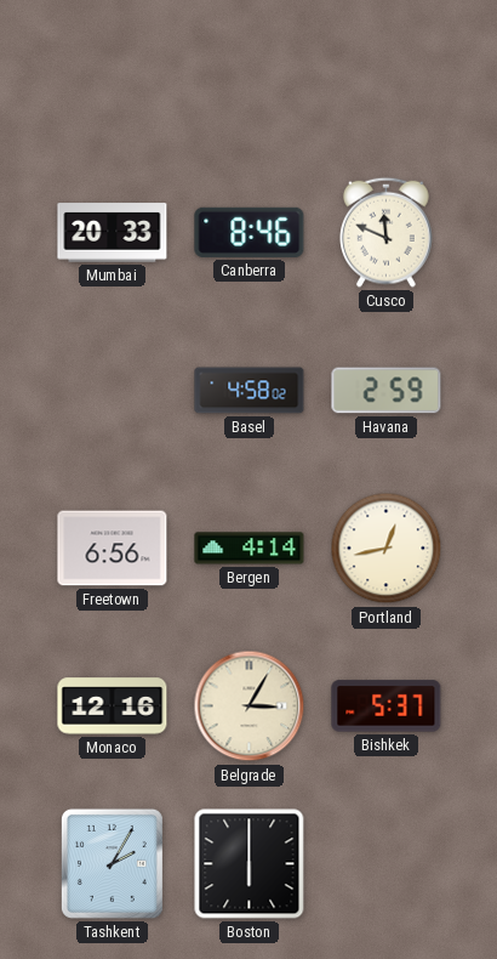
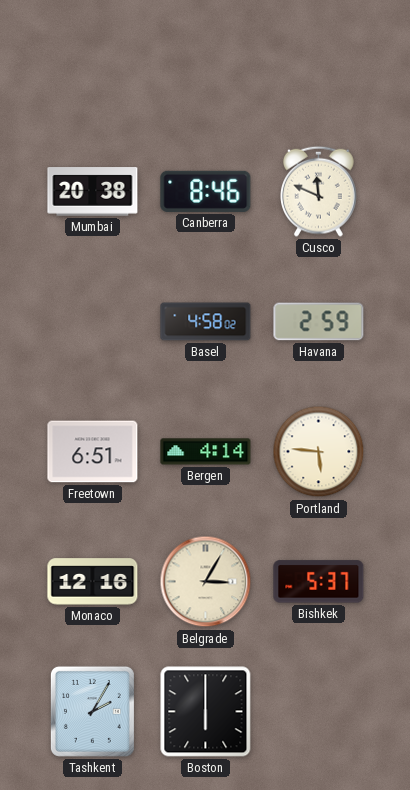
Mumbai: 20:33 -> 20:38 (93, 192)
Freetown: 6:56 -> 6:51 (93, 452)
Portland: 12:43 -> 5:46 (319, 452)
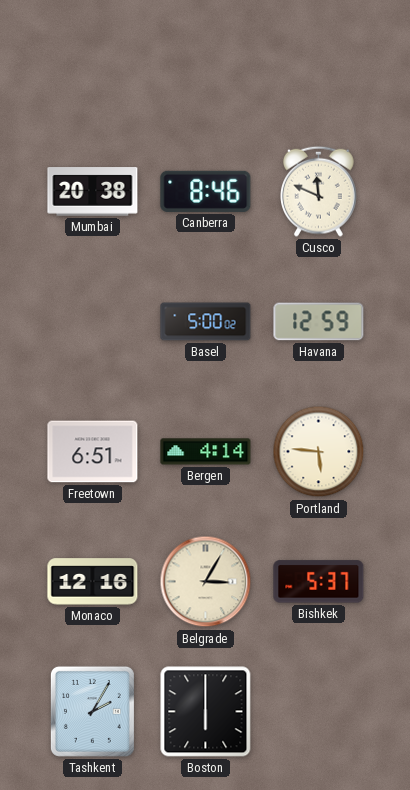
Basel: 4:58 -> 5:00 (206, 322)
Havana: 2:59 -> 12:59 (319, 322)
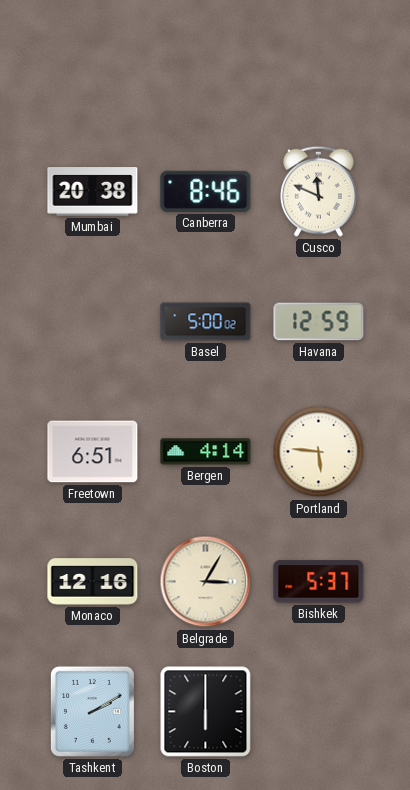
Tashkent: 2:05 -> 2:10 (92, 711)
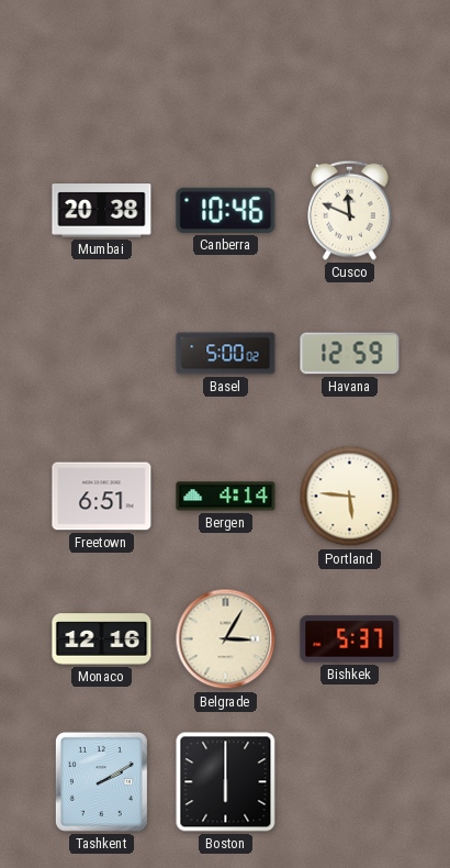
Canberra: 8:46 -> 10:46 (226, 210)
